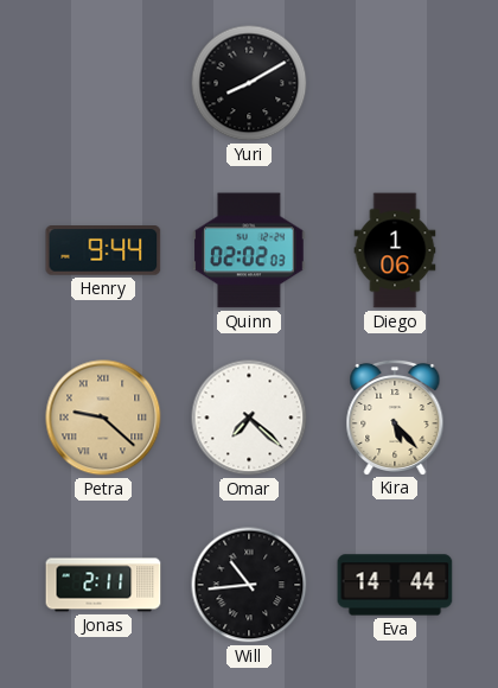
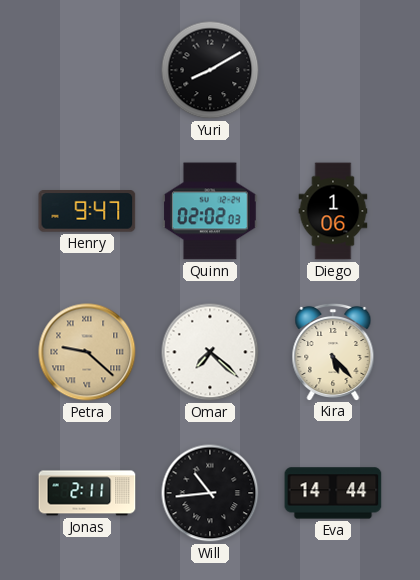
Henry: 9:44 -> 9:47 (87, 211)
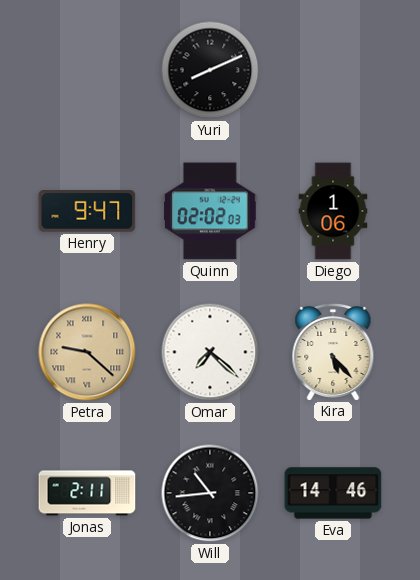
Yuri: 8:10 -> 8:11 (210, 70)
Eva: 14:44 -> 14:46 (333, 493)
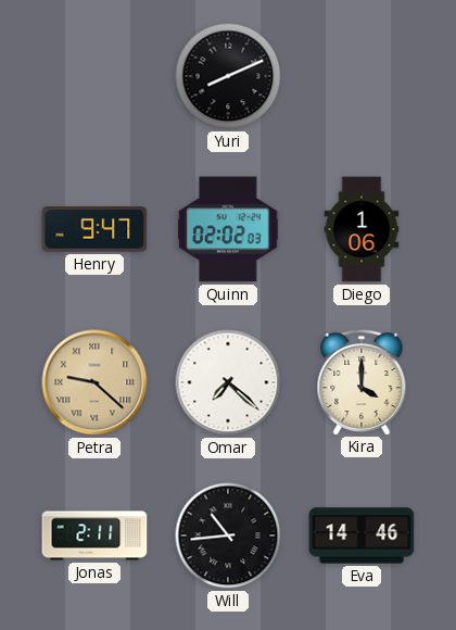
Kira: 5:23 -> 4:00 (362, 381)
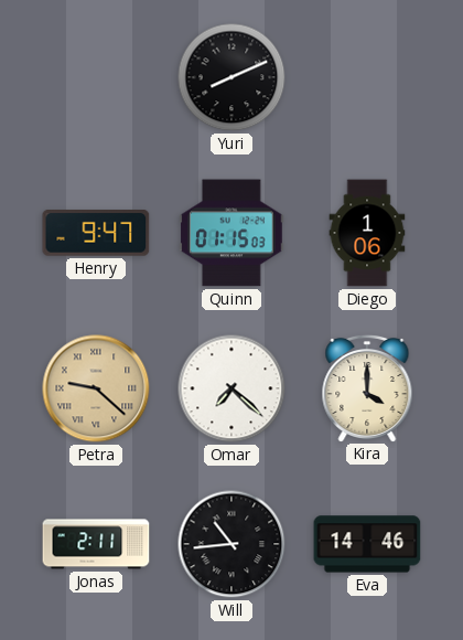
Quinn: 02:02 -> 01:15 (232, 233)
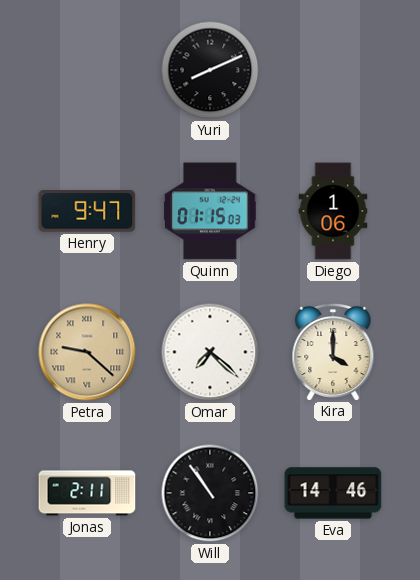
Will: 10:44 -> 10:54 (210, 493)
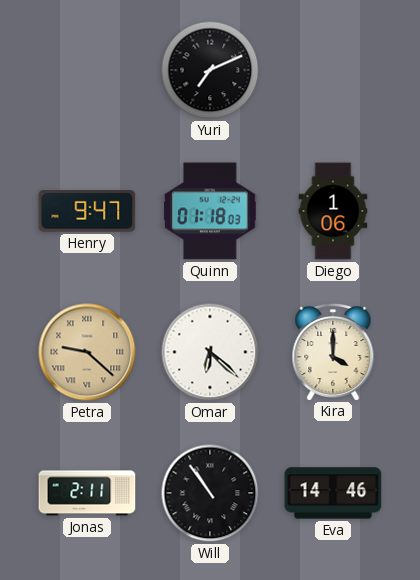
Yuri: 8:11 -> 7:11 (210, 70)
Quinn: 01:15 -> 01:18 (210, 211)
Omar: 7:22 -> 6:22 (210, 352)
